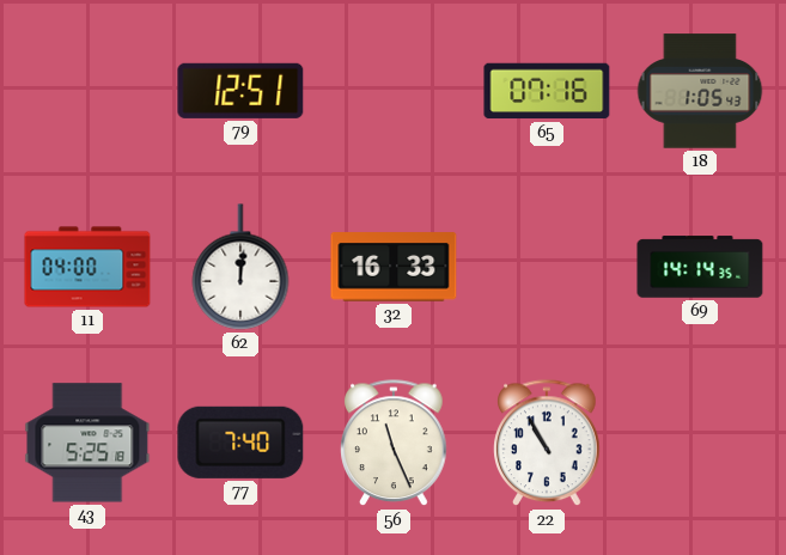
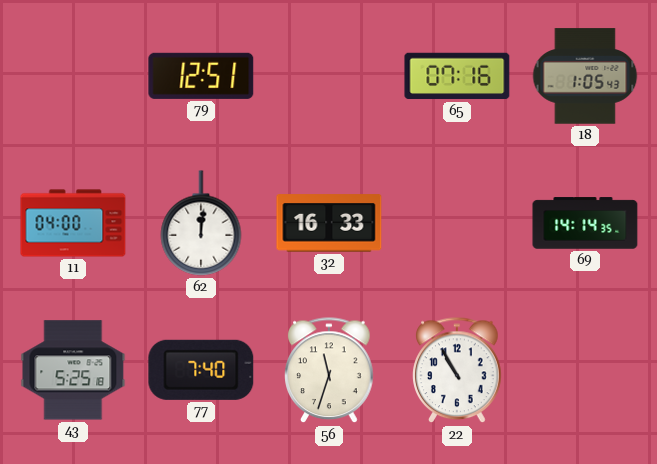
56: 11:26 -> 11:33 (329, 371)
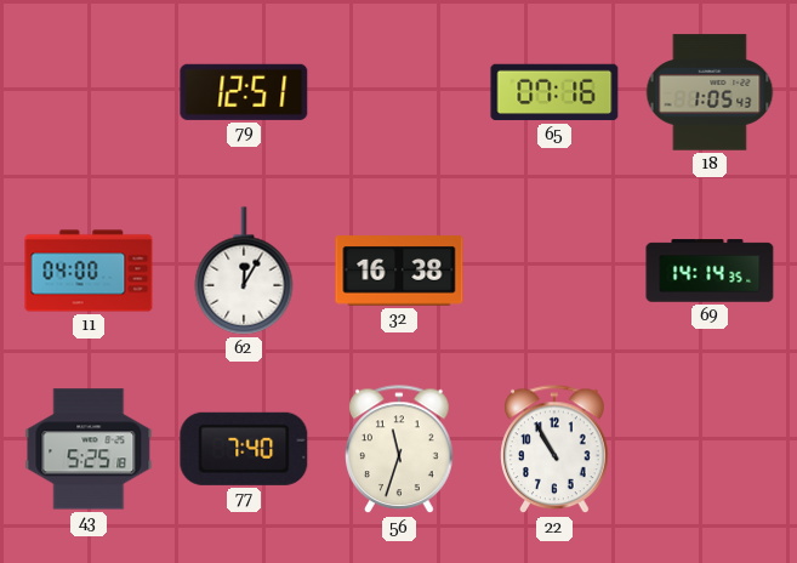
62: 12:01 -> 12:05 (244, 271)
32: 16:33 -> 16:38 (399, 271)
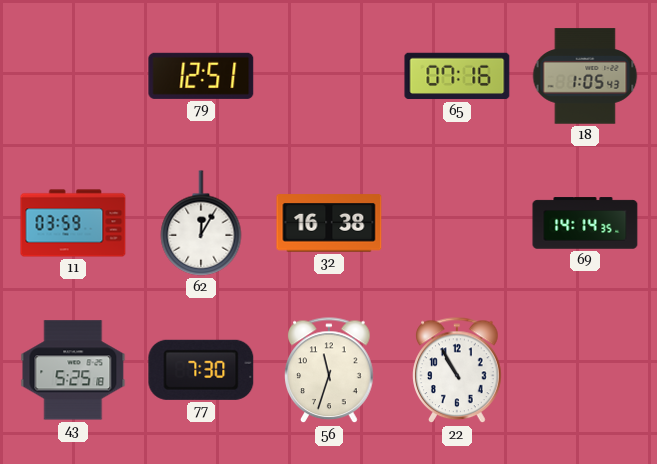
11: 04:00 -> 03:59 (73, 223)
77: 7:40 -> 7:30 (201, 370)
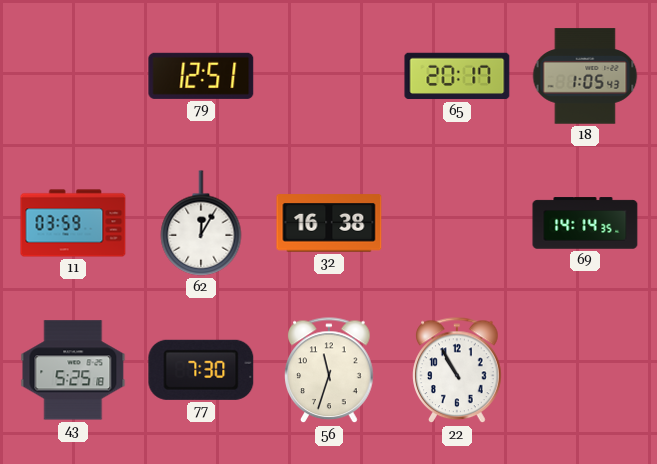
65: 07:16 -> 20:17 (457, 76)
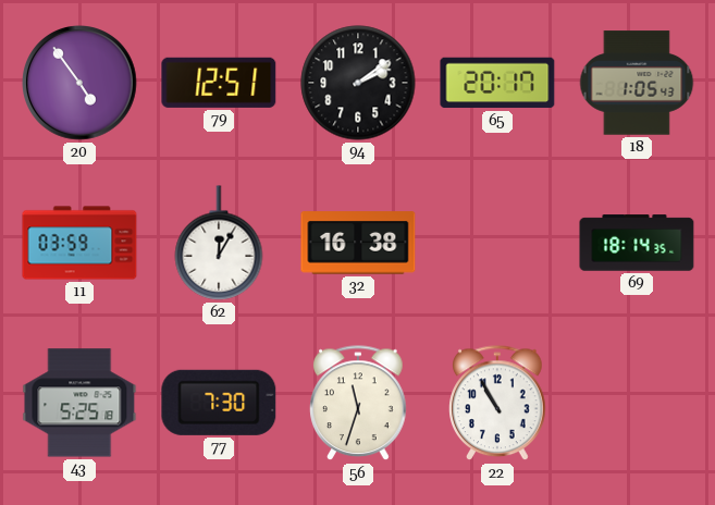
20: none -> 4:54 (79, 83)
94: none -> 2:09 (358, 83)
69: 14:14 -> 18:14 (637, 243)
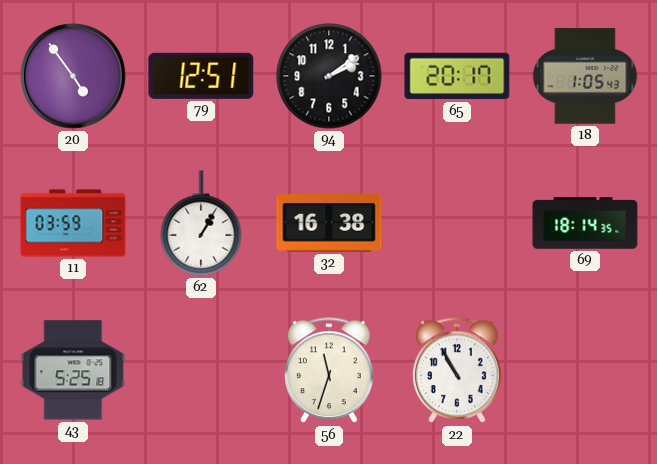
62: 12:05 -> 1:05 (201, 223)
77: 7:30 -> none (219, 403)
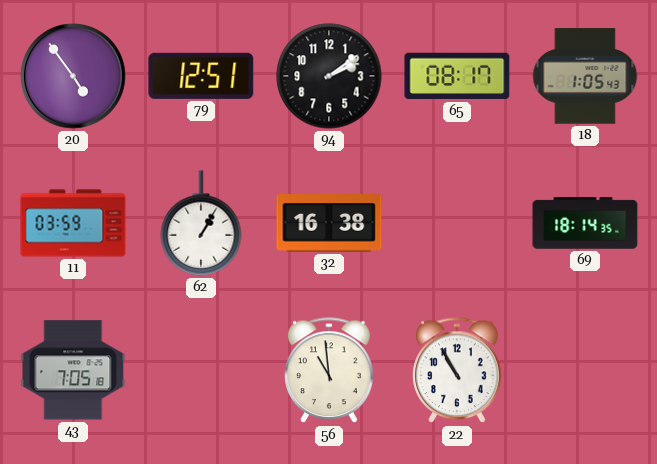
65: 20:17 -> 08:17 (457, 76)
43: 5:25 -> 7:05 (73, 370)
56: 11:33 -> 10:59 (329, 371)
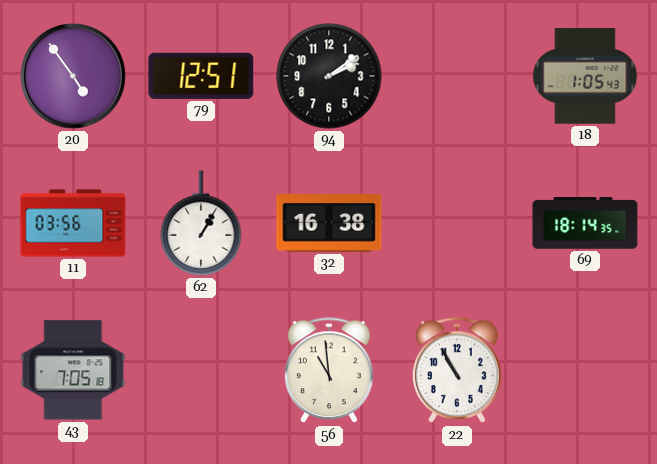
65: 08:17 -> none (457, 76)
11: 03:59 -> 03:56 (73, 223)
